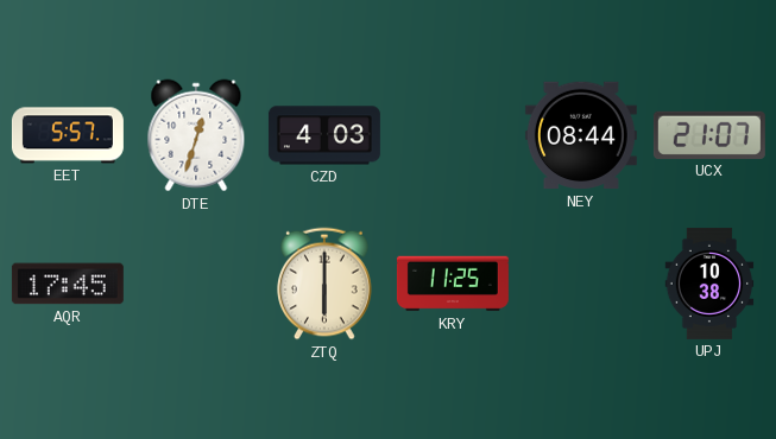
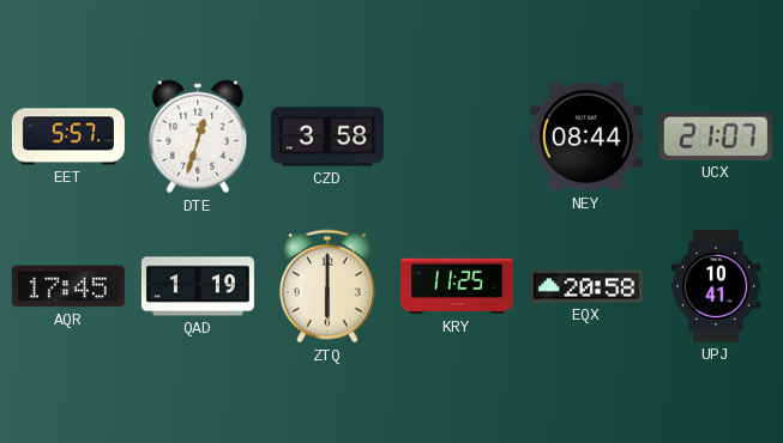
CZD: 4:03 -> 3:58 (327, 136)
QAD: none -> 1:19 (198, 286)
EQX: none -> 20:58 (586, 286)
UPJ: 10:38 -> 10:41 (716, 286)
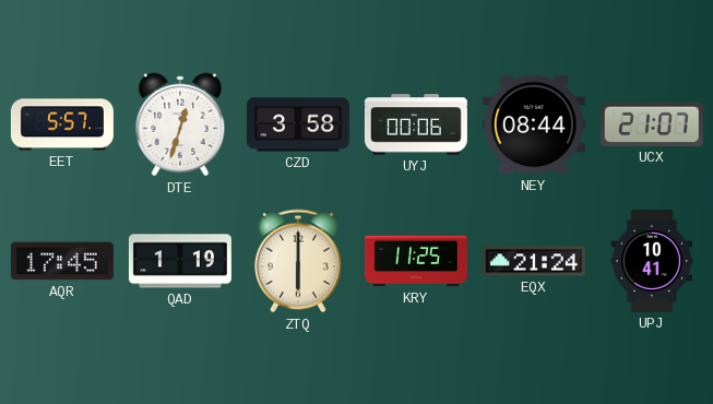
UYJ: none -> 00:06 (416, 124)
EQX: 20:58 -> 21:24 (534, 261)
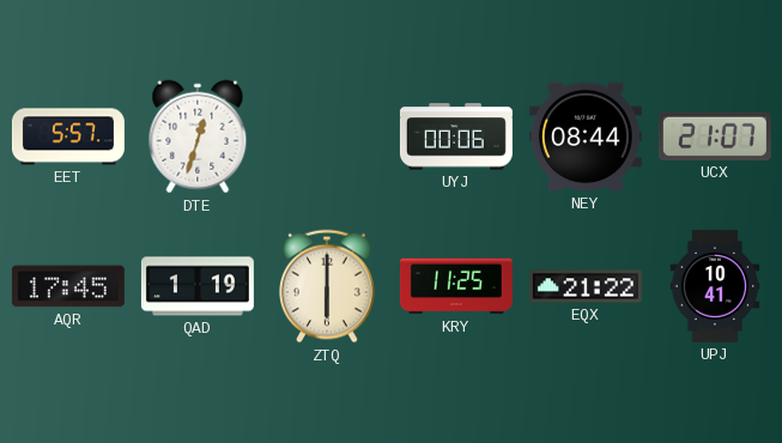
CZD: 3:58 -> none (298, 124)
EQX: 21:24 -> 21:22 (586, 286)
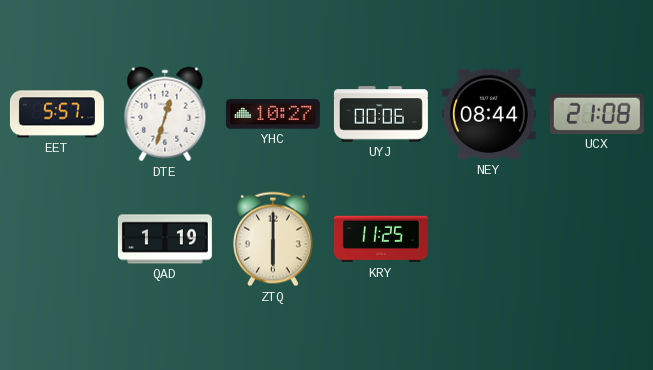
YHC: none -> 10:27 (273, 114)
UCX: 21:07 -> 21:08 (597, 114)
AQR: 17:45 -> none (68, 286)
EQX: 21:22 -> none (586, 286)
UPJ: 10:41 -> none (715, 286)
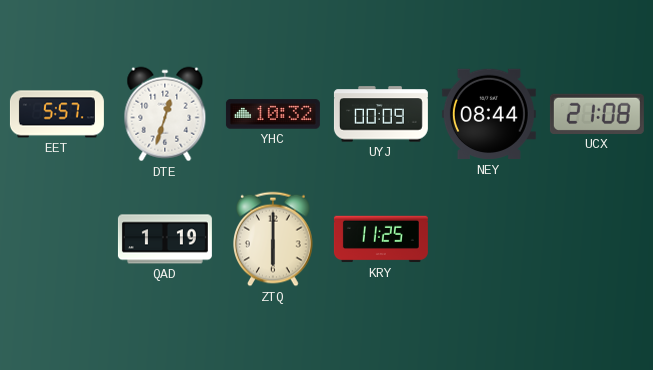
YHC: 10:27 -> 10:32 (273, 114)
UYJ: 00:06 -> 00:09 (381, 114)
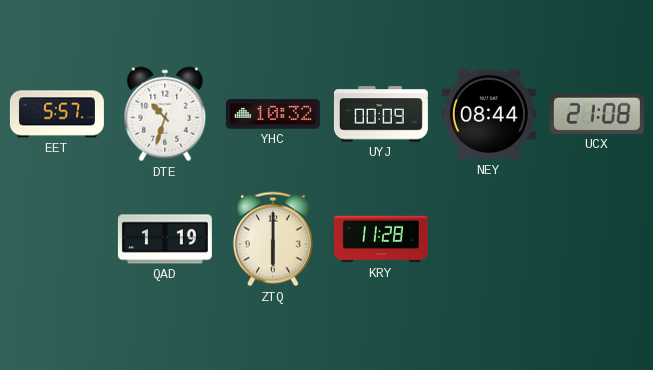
DTE: 12:33 -> 10:33 (165, 114)
KRY: 11:25 -> 11:28 (381, 239)
